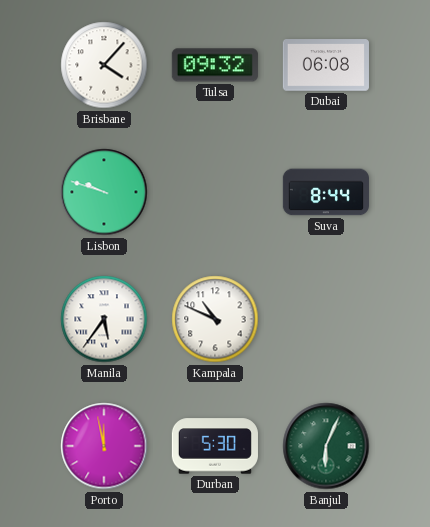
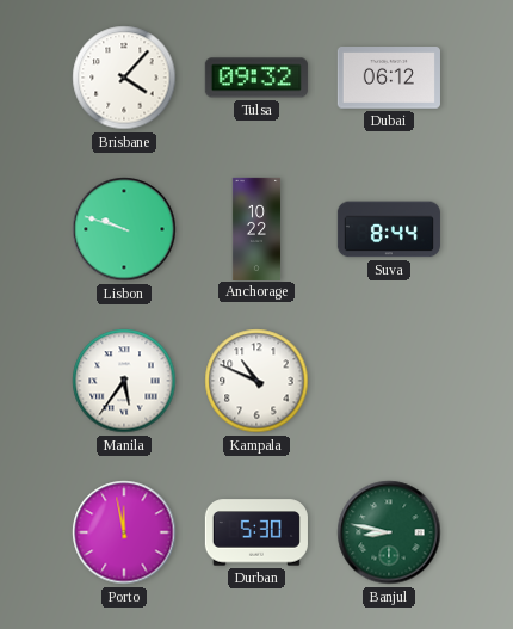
Dubai: 06:08 -> 06:12 (389, 78)
Anchorage: none -> 10:22 (256, 228)
Banjul: 6:04 -> 8:47 (389, 532)
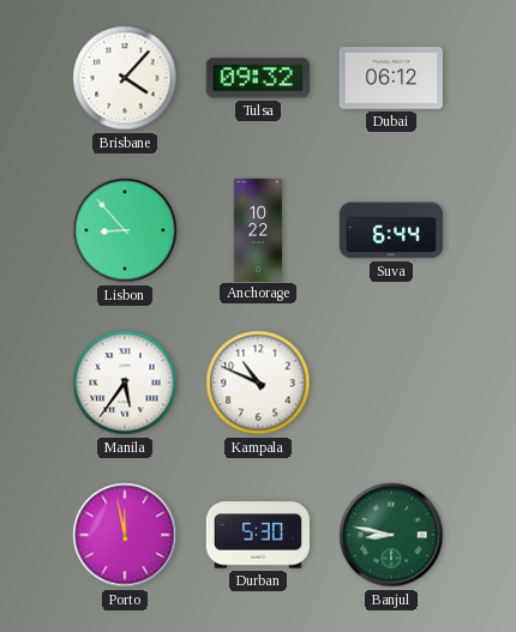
Lisbon: 9:48 -> 8:53 (125, 230)
Suva: 8:44 -> 6:44 (391, 230)
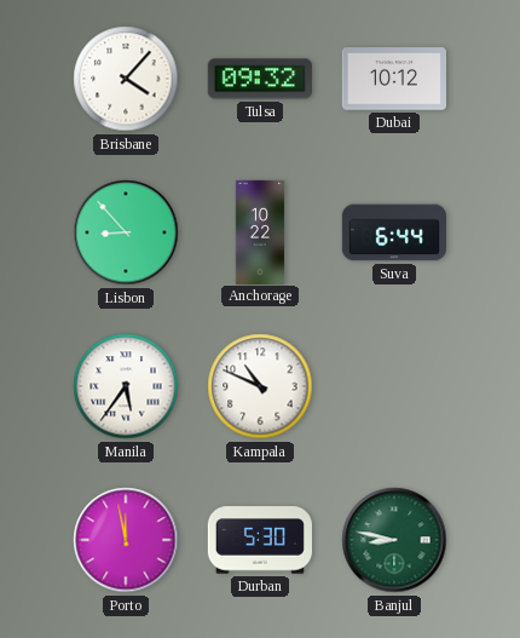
Dubai: 06:12 -> 10:12 (394, 79)
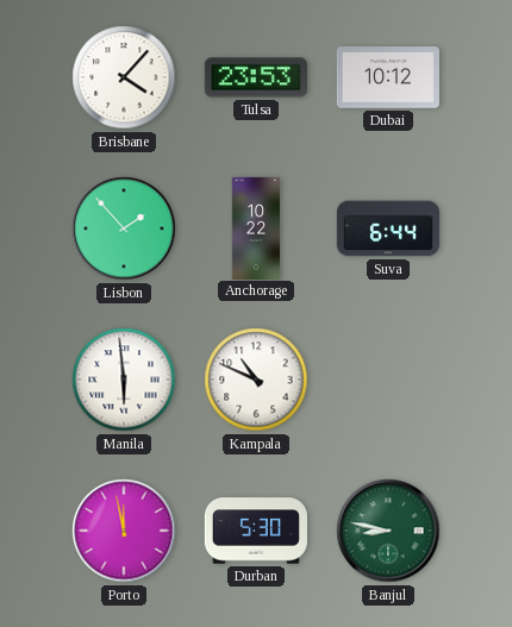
Tulsa: 09:32 -> 23:53 (256, 77)
Lisbon: 8:53 -> 1:53 (124, 228)
Manila: 5:36 -> 5:59 (124, 380)
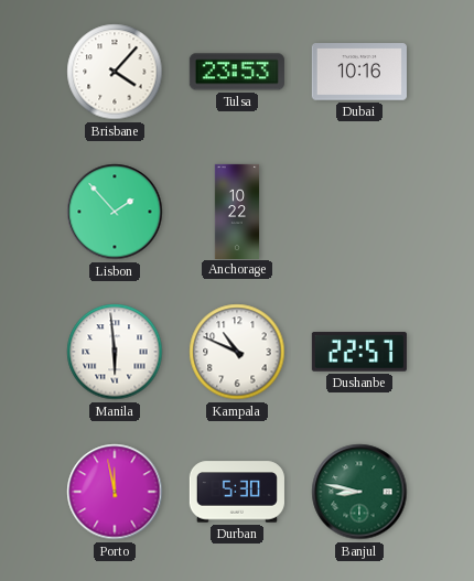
Dubai: 10:12 -> 10:16 (359, 72)
Suva: 6:44 -> none (388, 228)
Dushanbe: none -> 22:57 (359, 352)
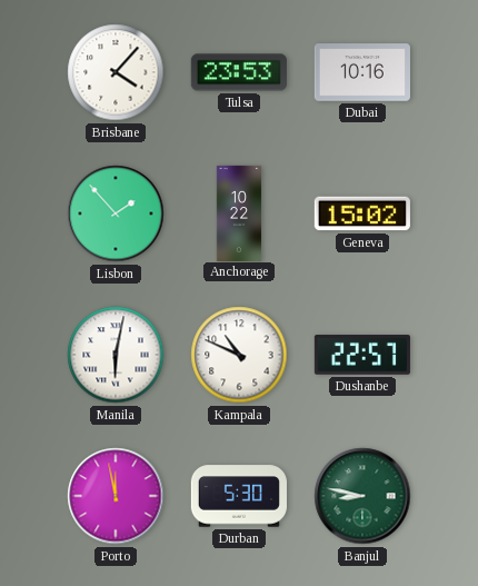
Geneva: none -> 15:02 (362, 213)
Manila: 5:59 -> 6:02 (116, 355)
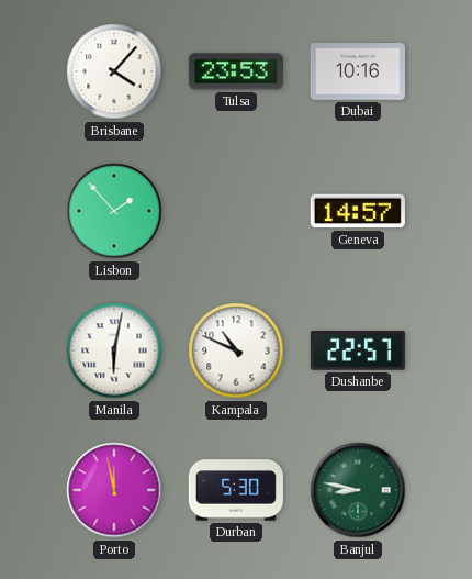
Anchorage: 10:22 -> none (239, 212)
Geneva: 15:02 -> 14:57 (358, 211)
